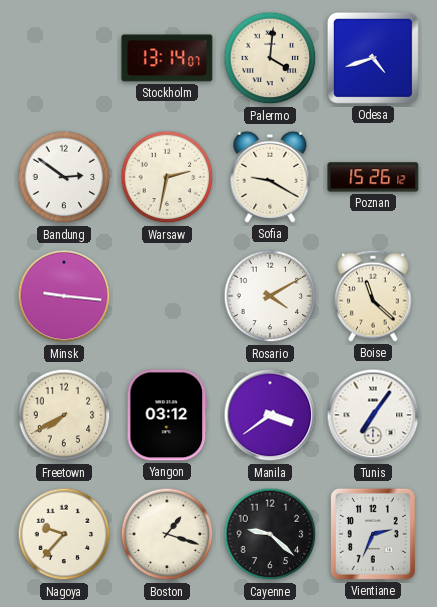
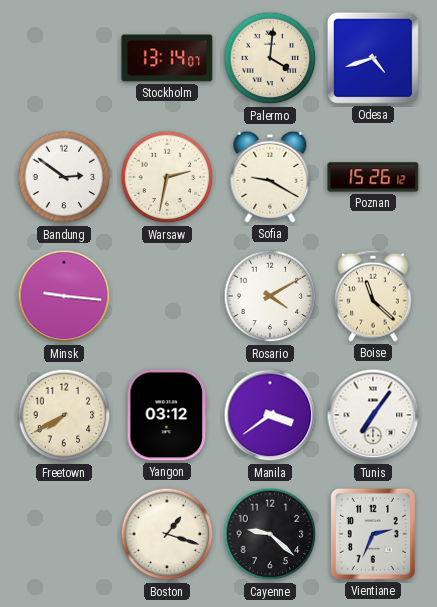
Nagoya: 9:37 -> none (64, 534)
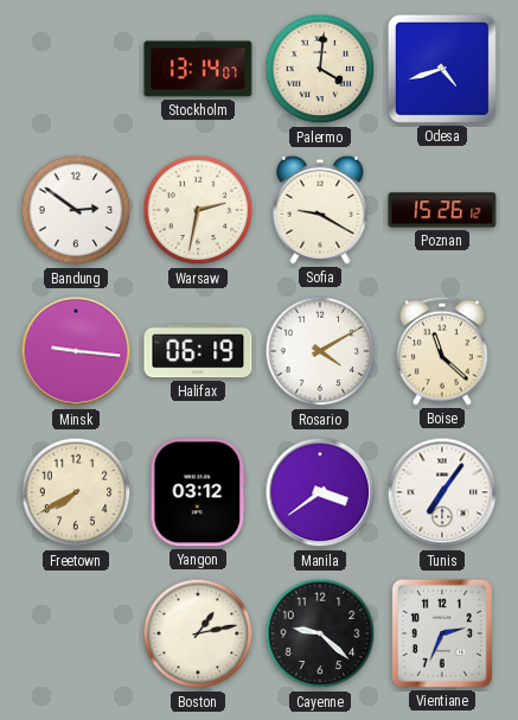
Halifax: none -> 06:19 (198, 351)
Boston: 1:18 -> 1:13 (198, 633)
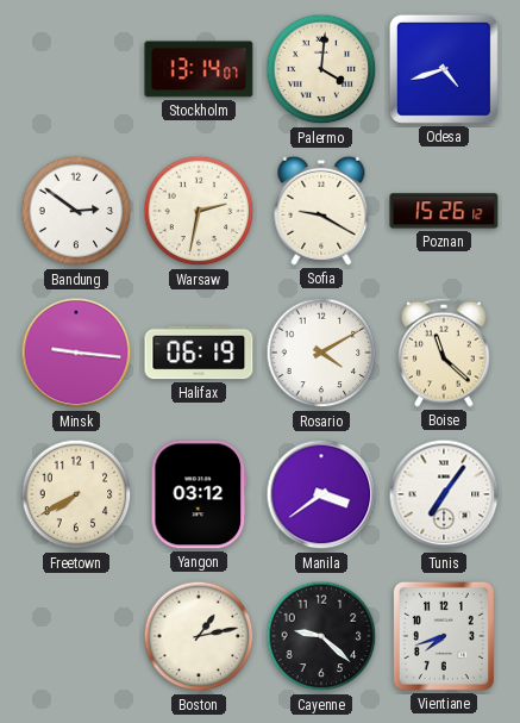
Vientiane: 2:34 -> 7:42 (444, 636)
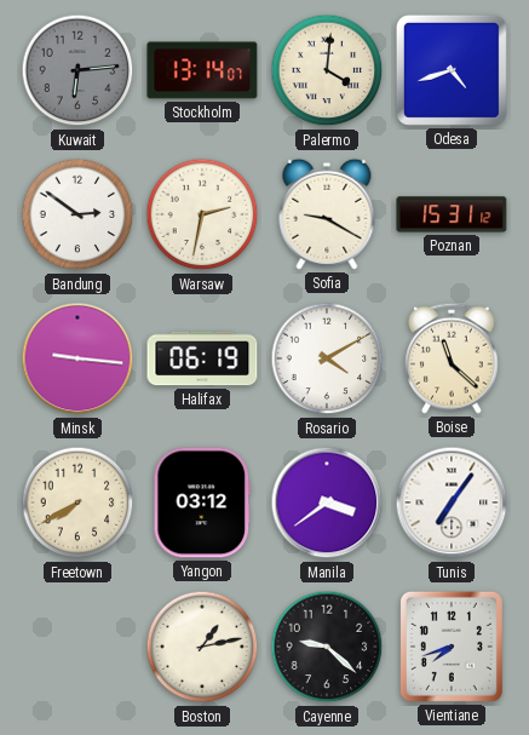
Kuwait: none -> 6:14 (77, 70)
Poznan: 15:26 -> 15:31 (452, 214)
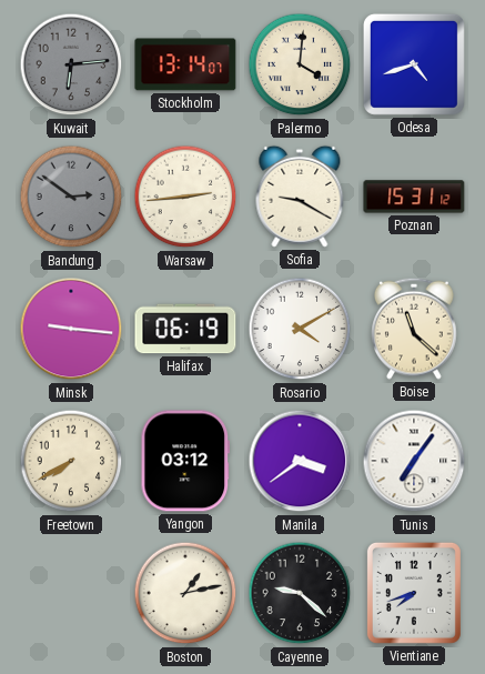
Bandung dial: white -> grey (71, 197)
Warsaw: 2:32 -> 2:44 (185, 197)
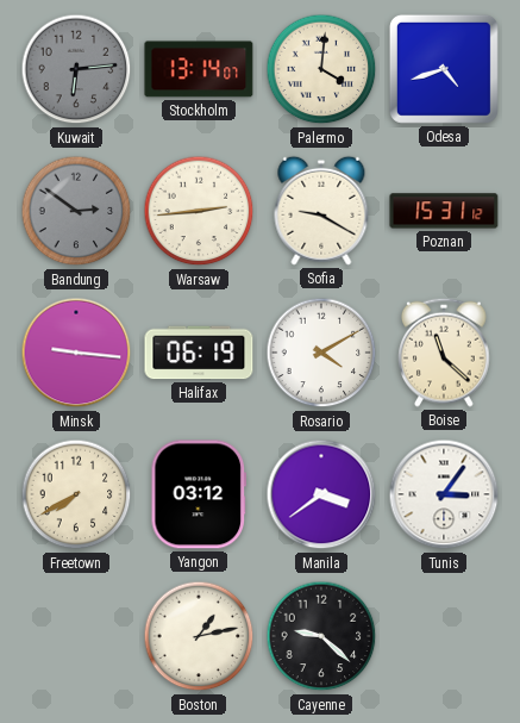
Tunis: 7:06 -> 3:06 (444, 494)
Vientiane: 7:42 -> none (414, 593)
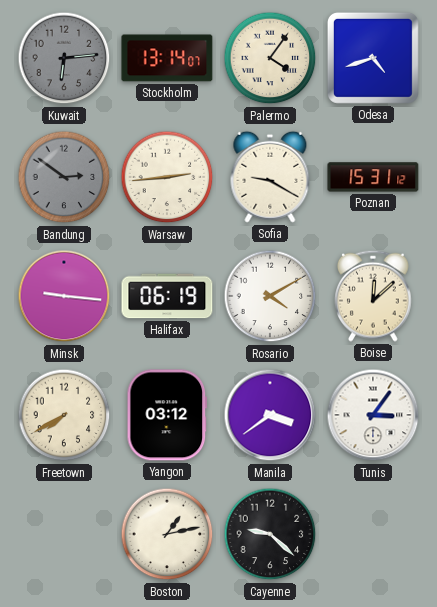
Palermo: 4:01 -> 4:06 (270, 58)
Boise: 11:22 -> 12:08 (374, 296)
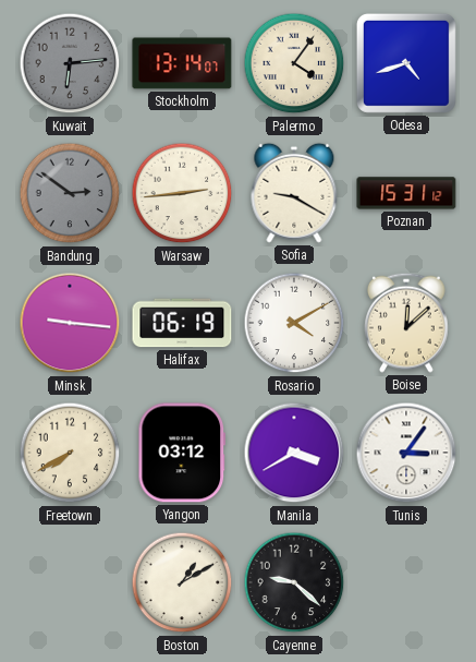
Manila: 3:39 -> 3:40 (294, 453)
Boston: 1:13 -> 1:10 (182, 582)
